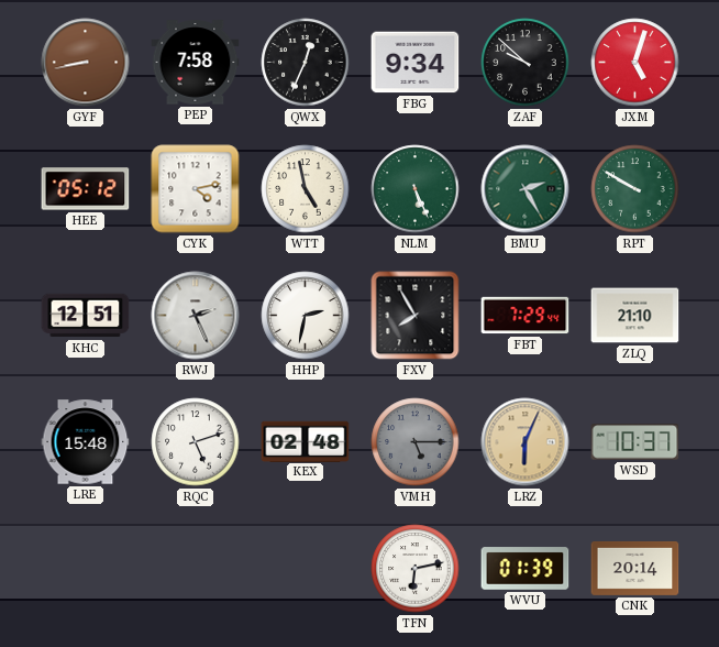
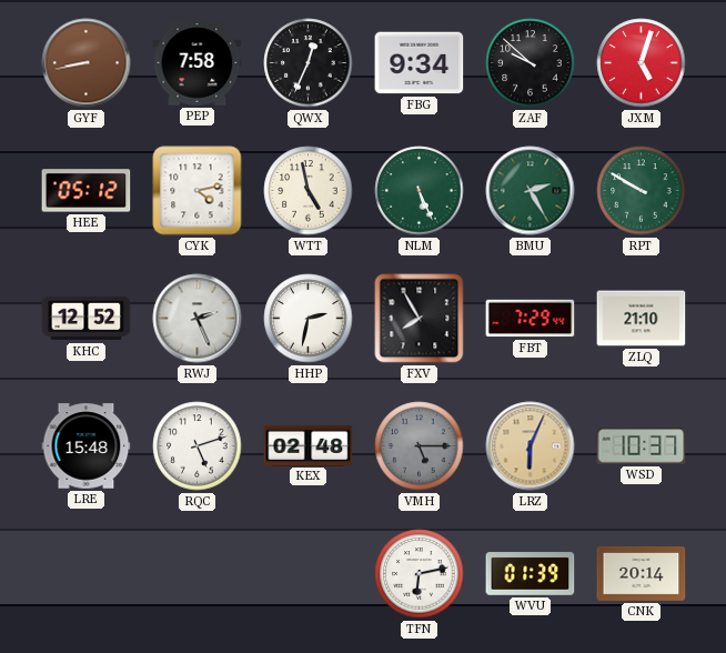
KHC: 12:51 -> 12:52 (87, 319)
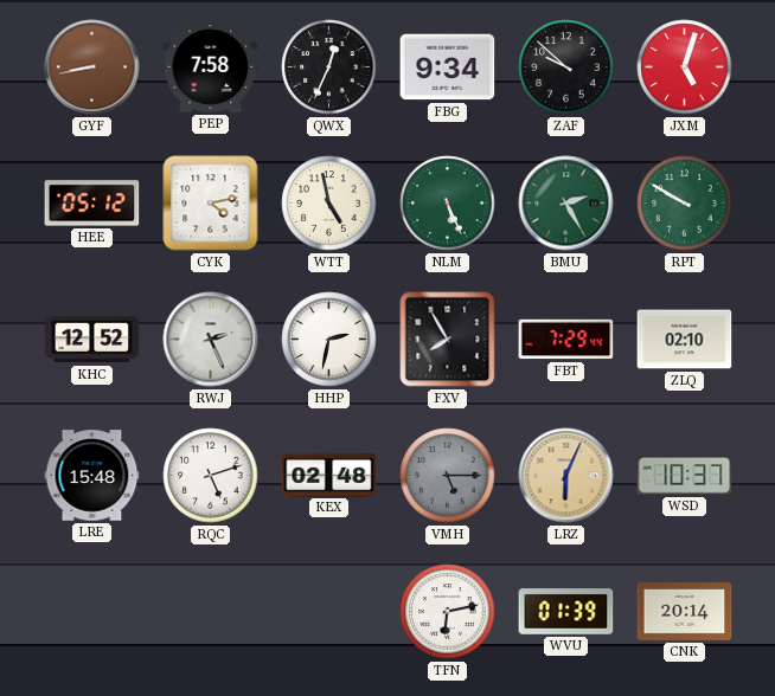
ZLQ: 21:10 -> 02:10 (685, 340)
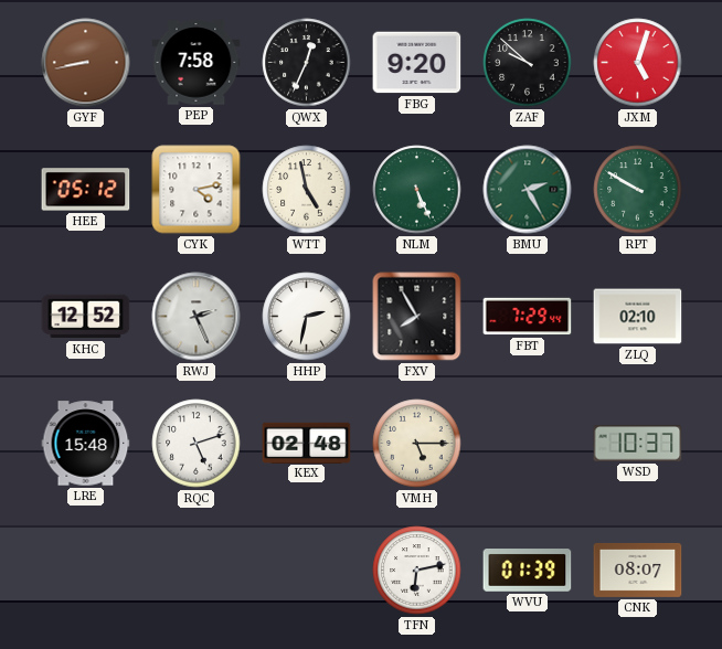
FBG: 9:34 -> 9:20 (417, 63)
VMH dial: grey -> cream (417, 444)
LRZ: 6:04 -> none (566, 476)
CNK: 20:14 -> 08:07 (638, 570)
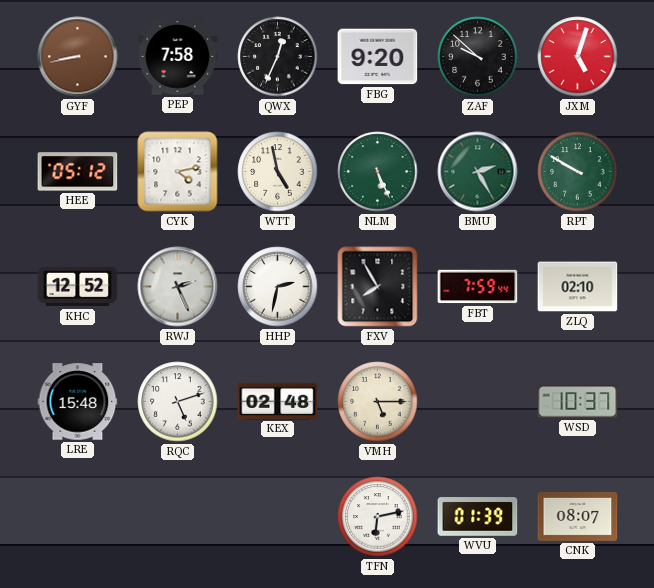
FBT: 7:29 -> 7:59 (478, 287)
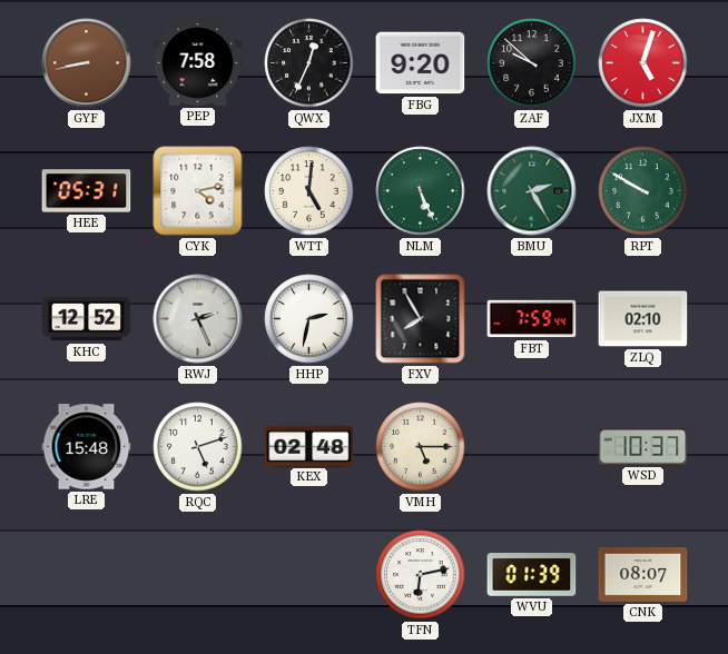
HEE: 05:12 -> 05:31 (87, 191)
WTT: 4:58 -> 5:01 (309, 191)
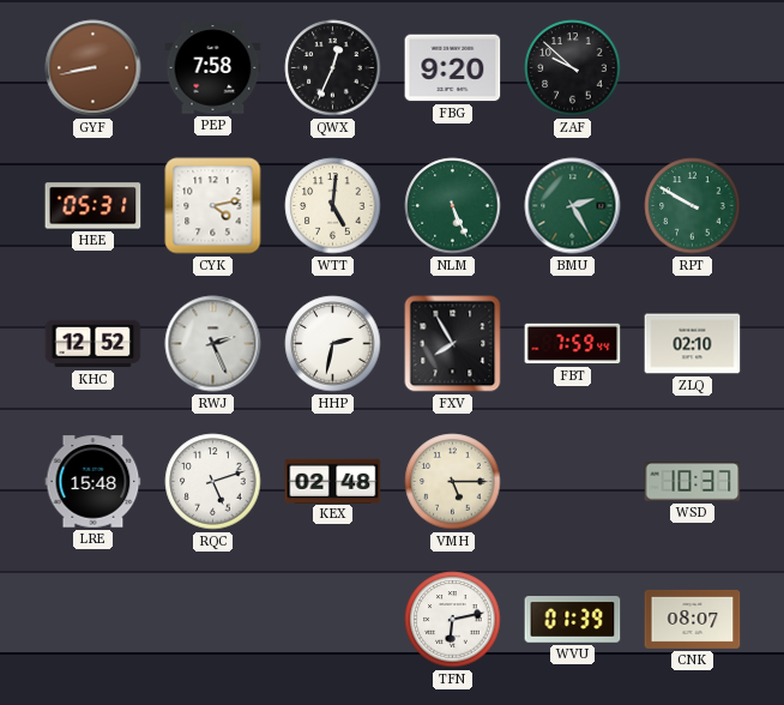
JXM: 5:03 -> none (643, 63)
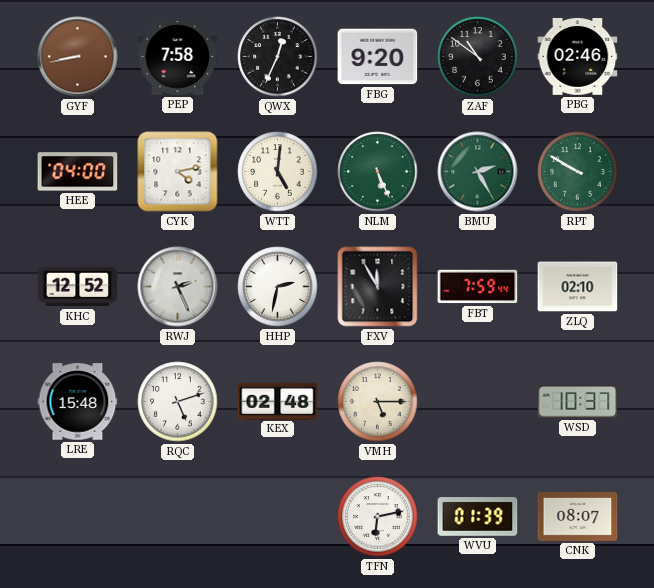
ZAF: 9:52 -> 10:51 (478, 57)
PBG: none -> 02:46 (578, 57)
HEE: 05:31 -> 04:00 (78, 172)
FXV: 7:55 -> 11:55 (378, 287)
